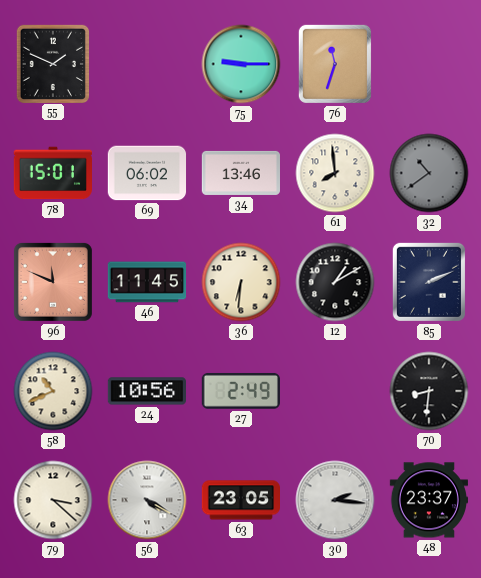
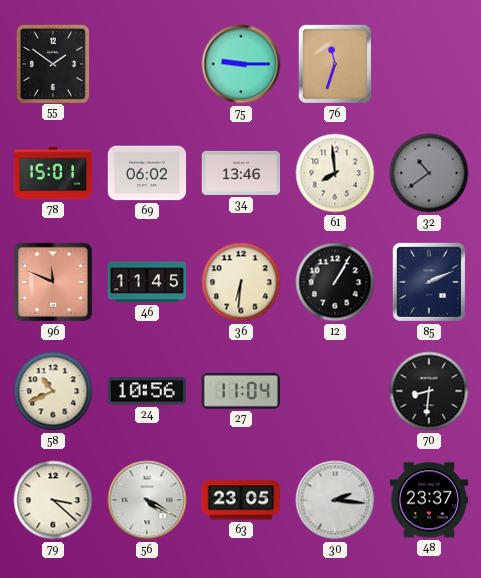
55: 1:49 -> 1:51 (52, 63)
12: 1:10 -> 1:05 (335, 282)
27: 2:49 -> 11:04 (241, 391)
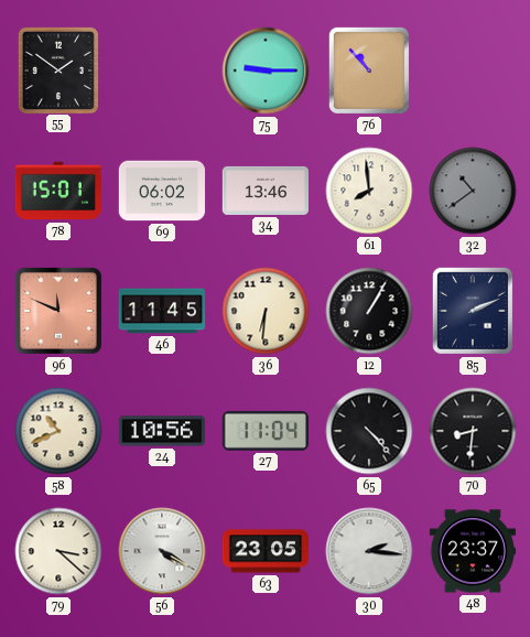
76: 11:33 -> 10:53 (369, 71)
65: none -> 4:23 (369, 431)
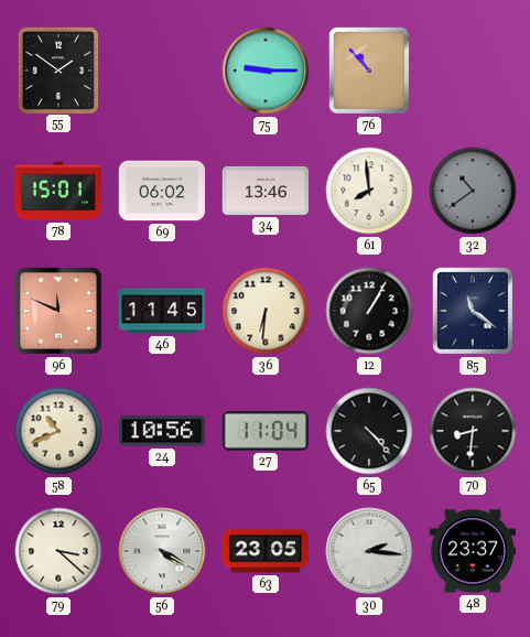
85: 2:11 -> 11:21 (473, 311)
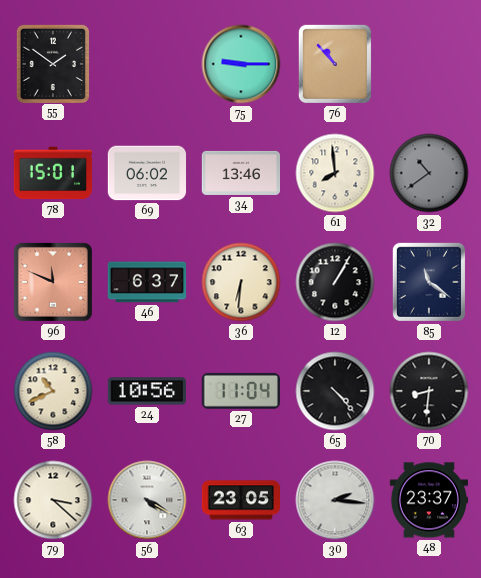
46: 11:45 -> 6:37 (147, 282)
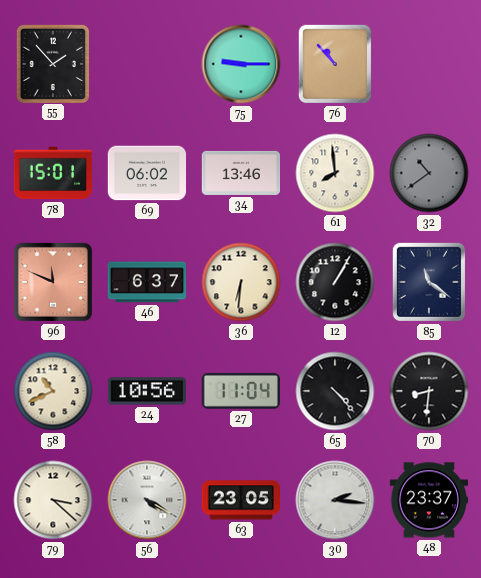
55: 1:51 -> 1:53 (52, 63)
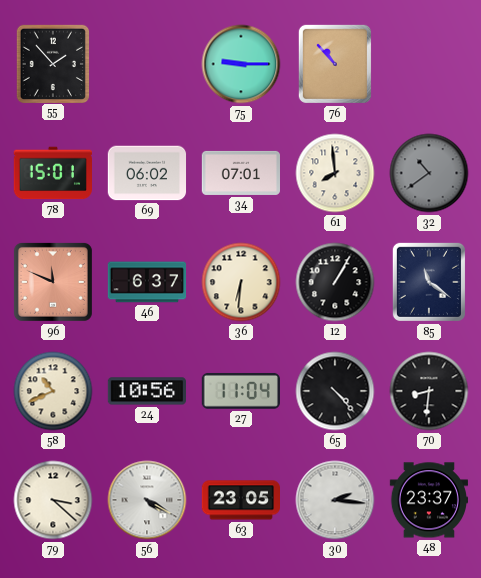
34: 13:46 -> 07:01 (240, 173)
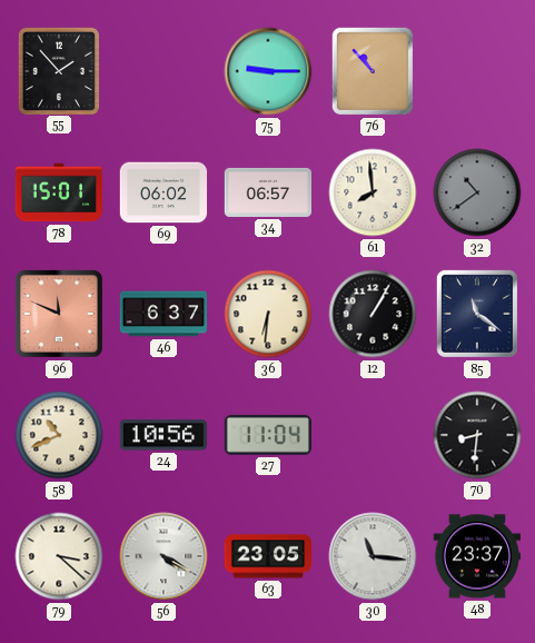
34: 07:01 -> 06:57 (267, 192)
65: 4:23 -> none (335, 391)
30: 2:16 -> 11:16 (373, 556)
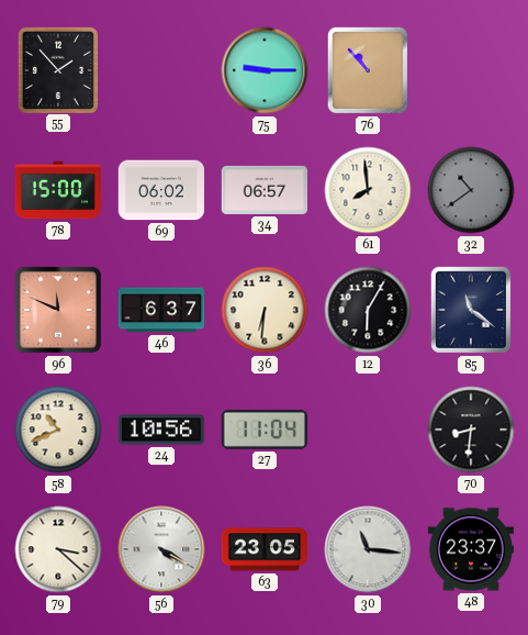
78: 15:01 -> 15:00 (57, 190)
12: 1:05 -> 6:05 (368, 310)
